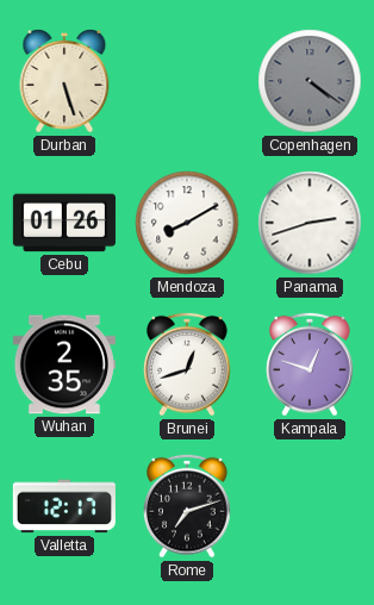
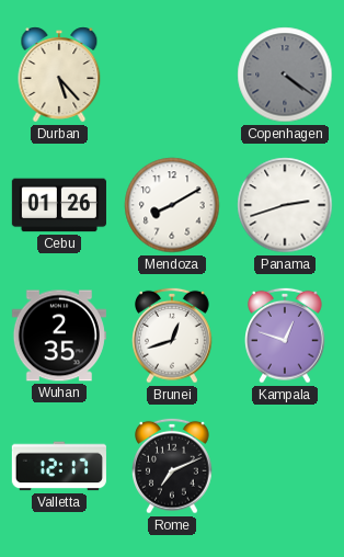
Durban: 5:27 -> 5:23 (59, 75)
Rome: 7:12 -> 7:11 (173, 466)
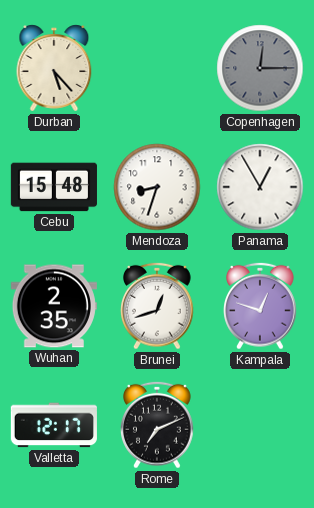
Copenhagen: 4:21 -> 12:15 (260, 68)
Cebu: 01:26 -> 15:48 (54, 187)
Mendoza: 8:10 -> 8:33 (157, 187)
Panama: 2:42 -> 12:55 (260, 187)
